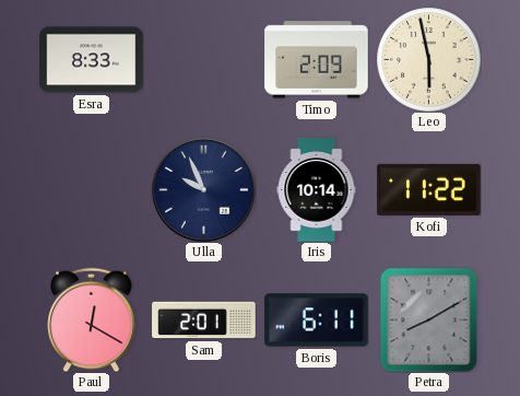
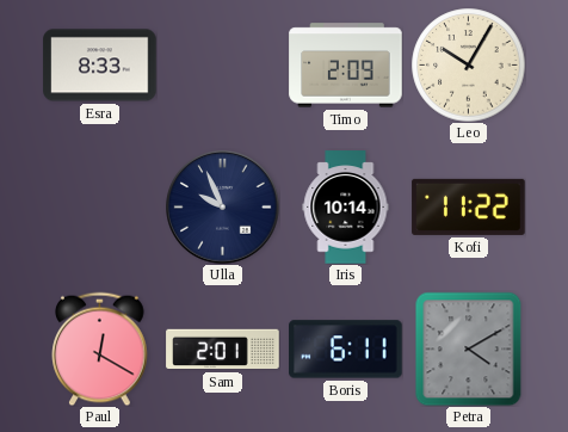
Leo: 5:58 -> 10:05 (468, 64)
Petra: 8:10 -> 4:10 (469, 348)
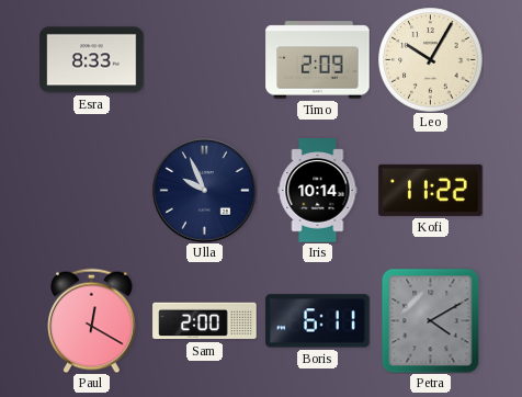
Sam: 2:01 -> 2:00 (205, 321)
